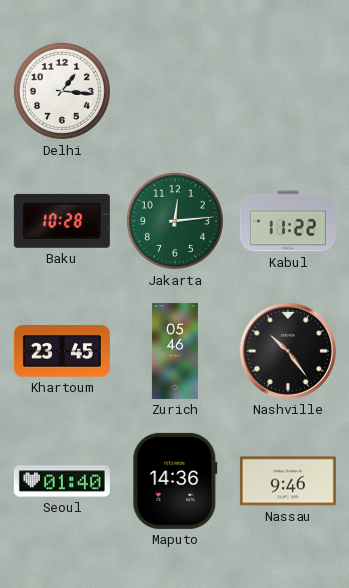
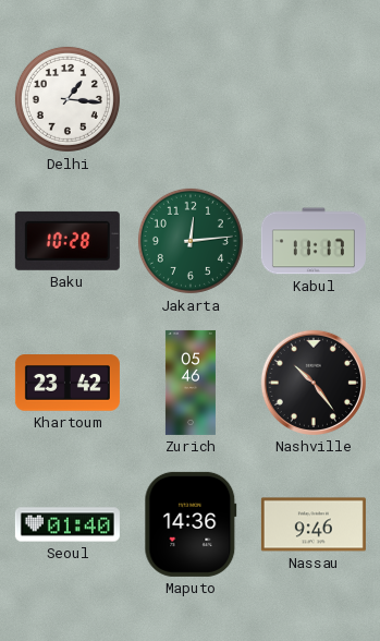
Kabul: 11:22 -> 11:17 (314, 241)
Khartoum: 23:45 -> 23:42 (68, 383)
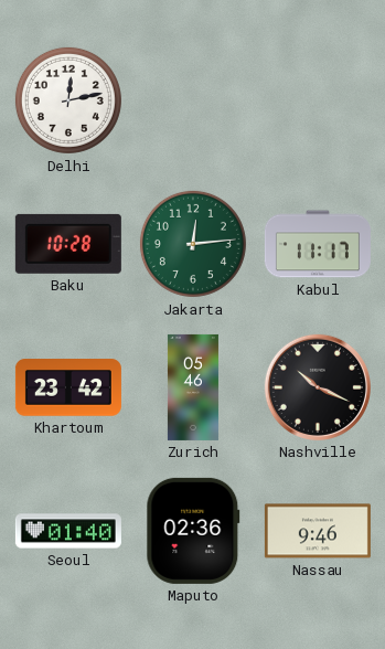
Delhi: 1:16 -> 12:13 (68, 100)
Nashville: 10:24 -> 10:19 (318, 387)
Maputo: 14:36 -> 02:36 (193, 531)
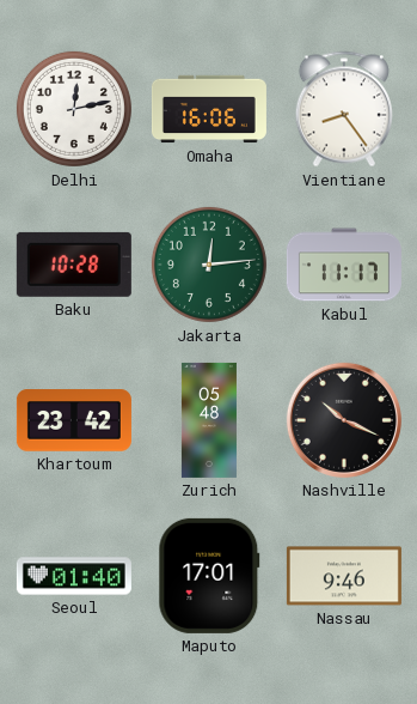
Omaha: none -> 16:06 (209, 109)
Vientiane: none -> 8:24 (344, 109)
Zurich: 05:46 -> 05:48 (209, 420)
Maputo: 02:36 -> 17:01 (209, 576)
